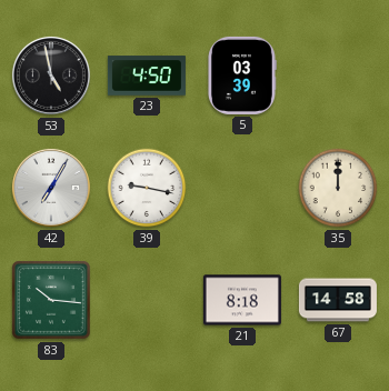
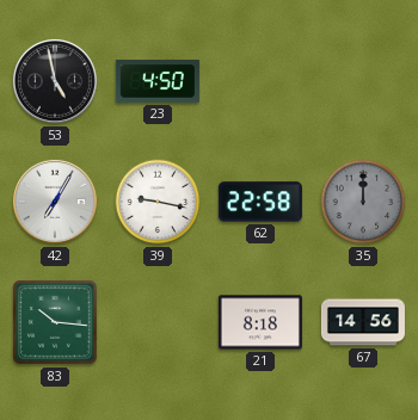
5: 03:39 -> none (242, 76)
62: none -> 22:58 (260, 202)
35 dial: cream -> grey (363, 202)
67: 14:58 -> 14:56 (363, 322)
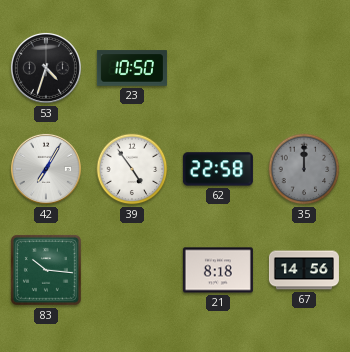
53: 4:58 -> 4:33 (46, 68)
23: 4:50 -> 10:50 (132, 68)
39: 9:17 -> 4:54 (132, 169)
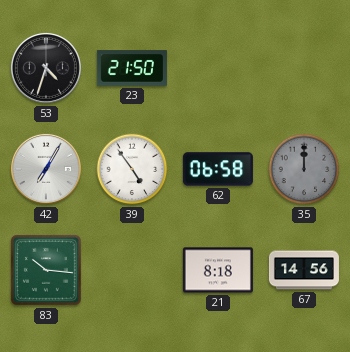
23: 10:50 -> 21:50 (132, 68)
62: 22:58 -> 06:58 (218, 169)
